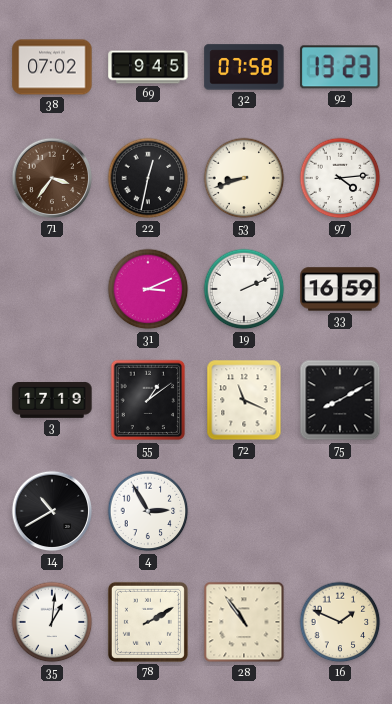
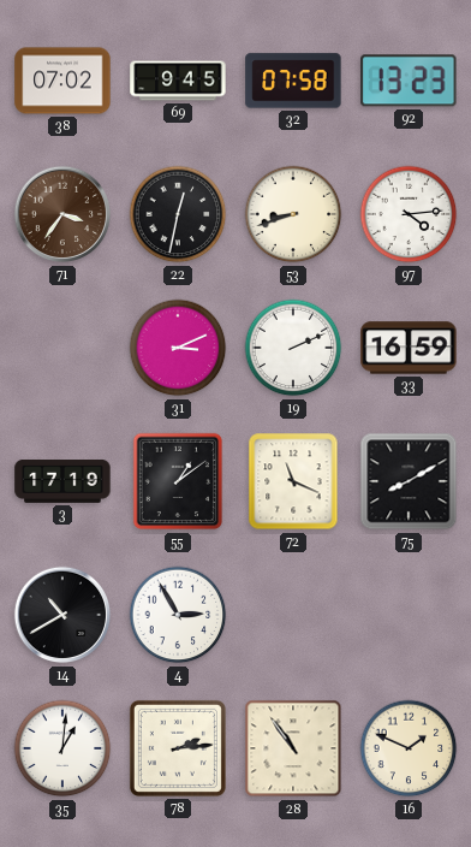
78: 2:10 -> 2:14 (178, 748)
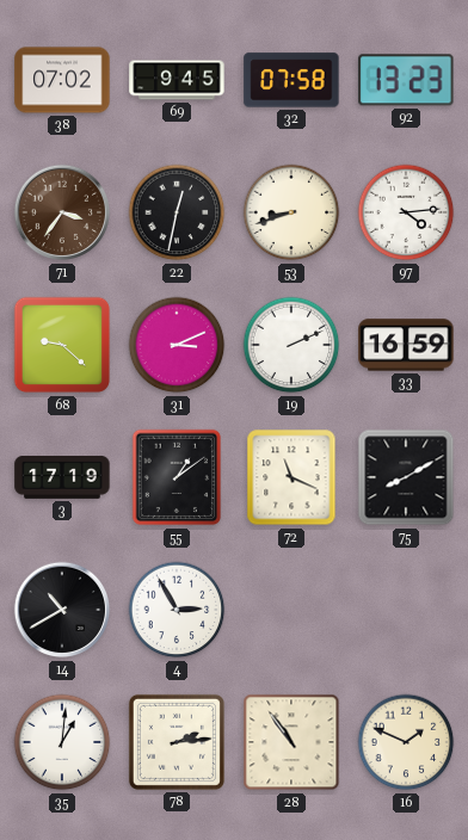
68: none -> 9:22 (62, 345)
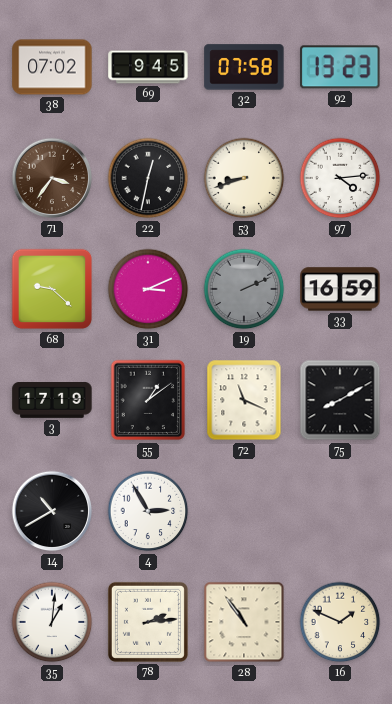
19 dial: white -> grey (244, 289)
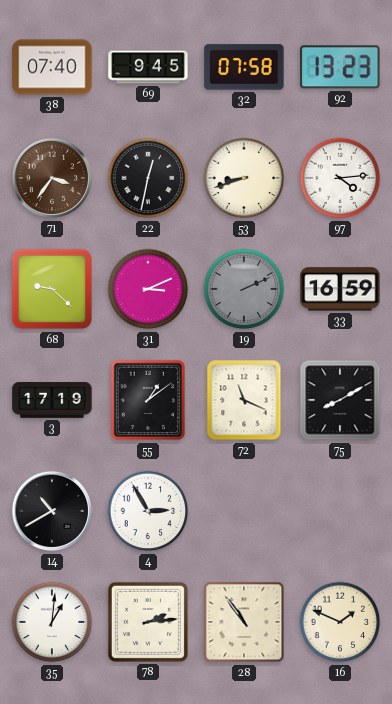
38: 07:02 -> 07:40 (52, 67)
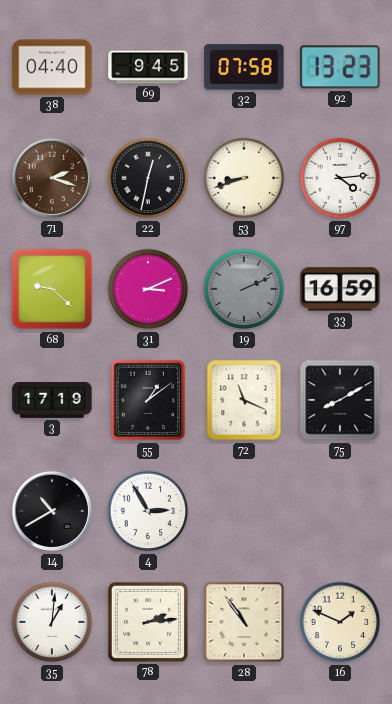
38: 07:40 -> 04:40 (52, 67)
71: 3:36 -> 2:18 (52, 178)
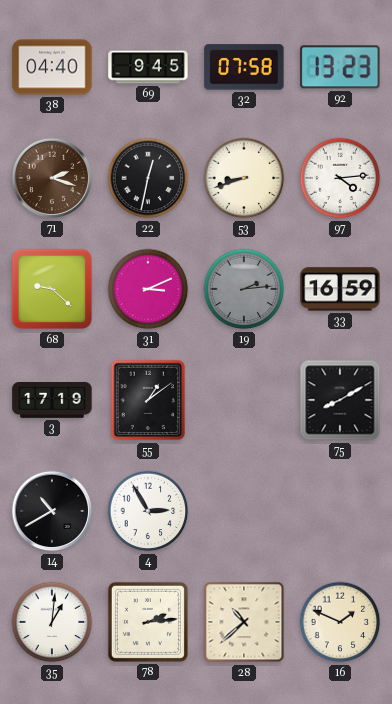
19: 2:11 -> 2:14 (244, 289)
72: 11:19 -> none (244, 400)
28: 10:54 -> 10:38 (244, 622)
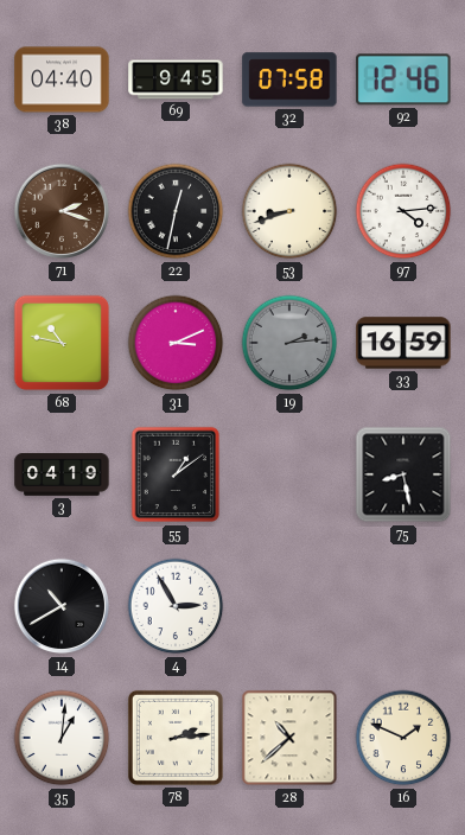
92: 13:23 -> 12:46 (403, 79)
68: 9:22 -> 10:47 (62, 343)
3: 17:19 -> 04:19 (62, 476)
75: 8:10 -> 8:28 (403, 474)
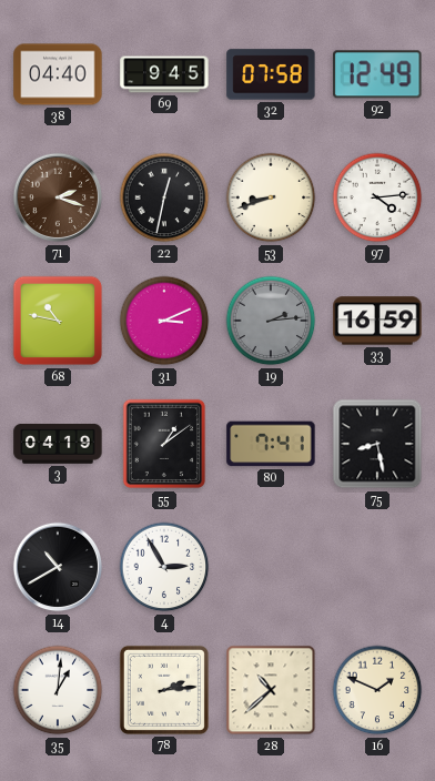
92: 12:46 -> 12:49 (377, 74)
80: none -> 7:41 (271, 444)
